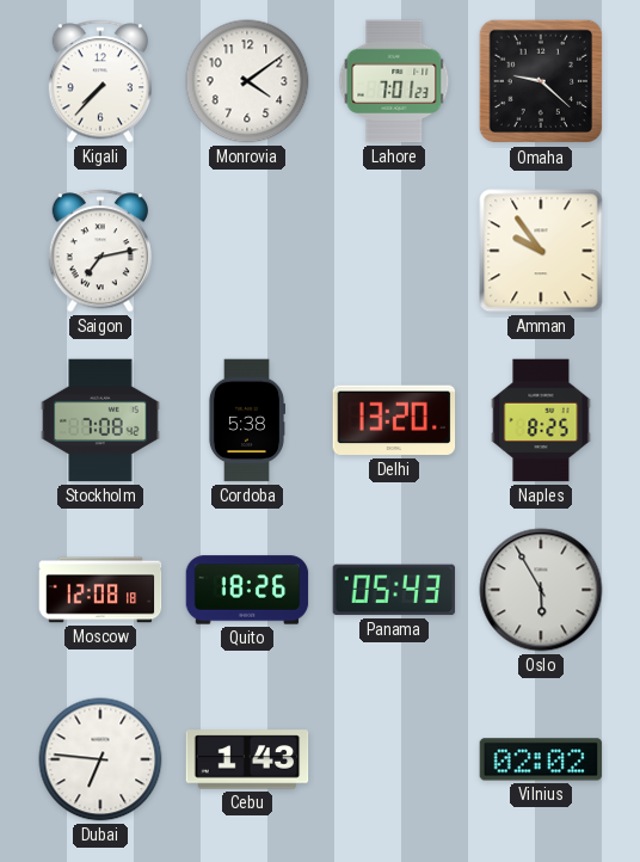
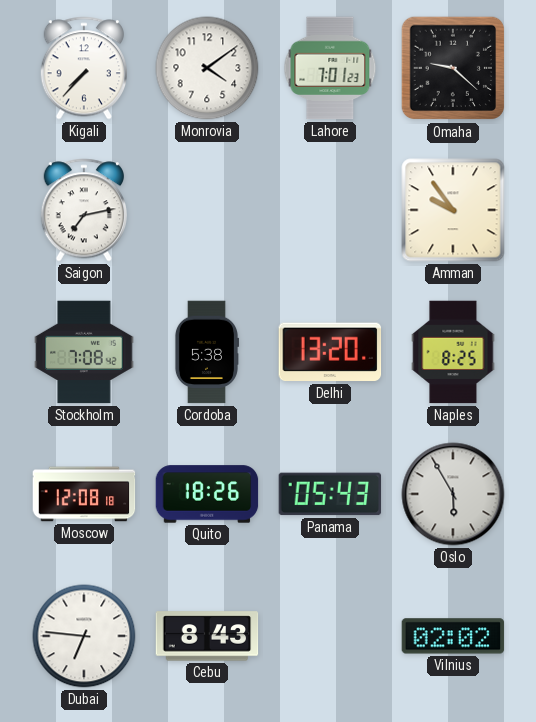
Cebu: 1:43 -> 8:43 (207, 636)
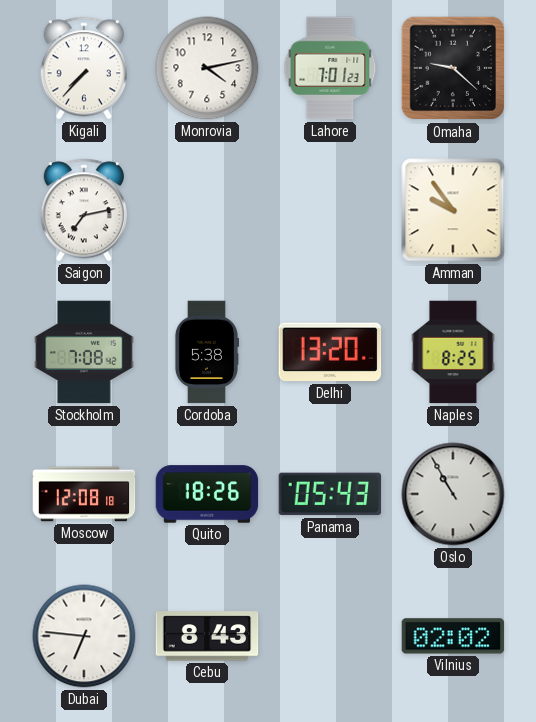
Monrovia: 4:09 -> 4:13 (207, 68)
Oslo: 5:55 -> 10:55 (453, 494)
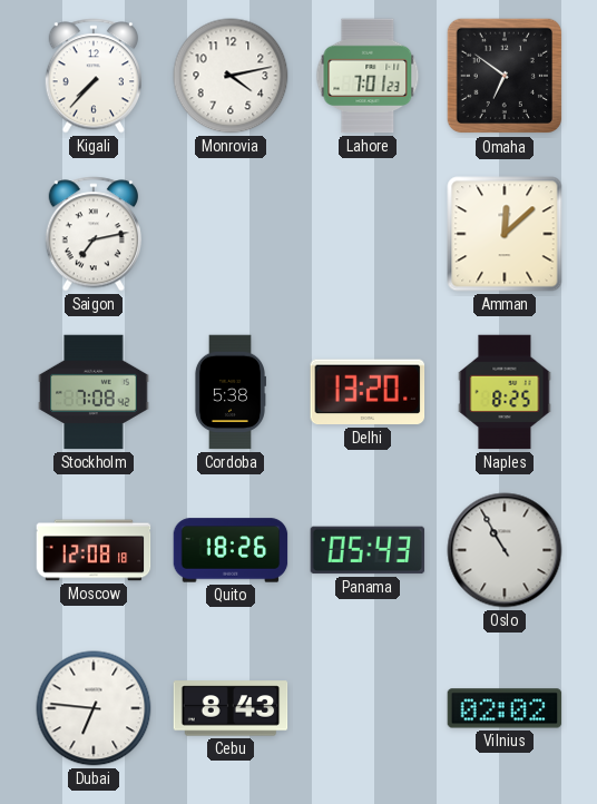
Omaha: 9:22 -> 6:51 (505, 76)
Amman: 9:54 -> 12:08 (505, 234)
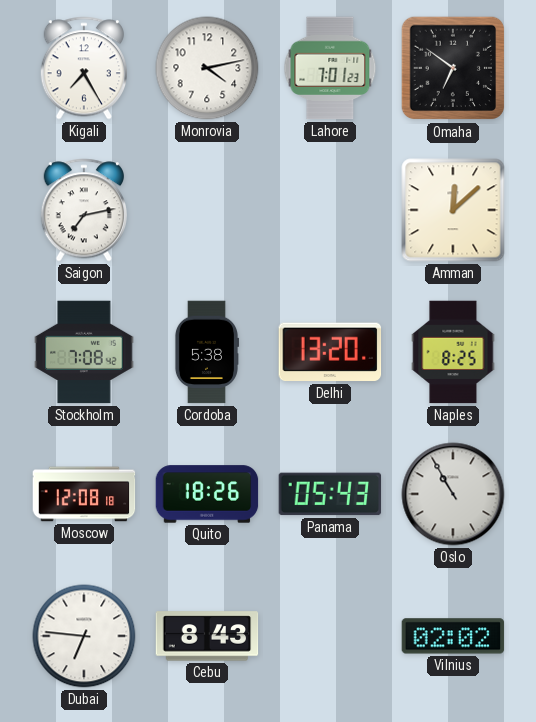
Kigali: 7:37 -> 7:25 (83, 68)
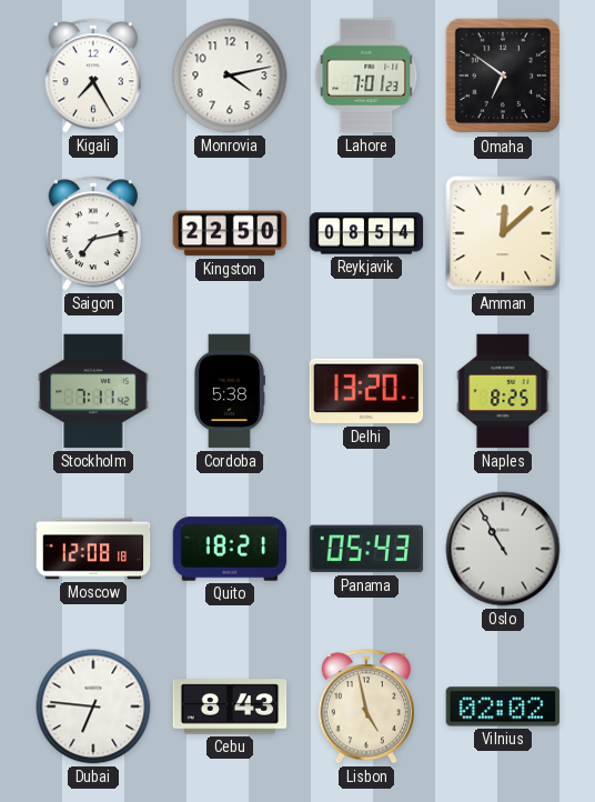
Kingston: none -> 22:50 (230, 233)
Reykjavik: none -> 08:54 (366, 233)
Stockholm: 7:08 -> 7:11 (93, 391)
Quito: 18:26 -> 18:21 (230, 549)
Lisbon: none -> 4:58 (365, 706)
